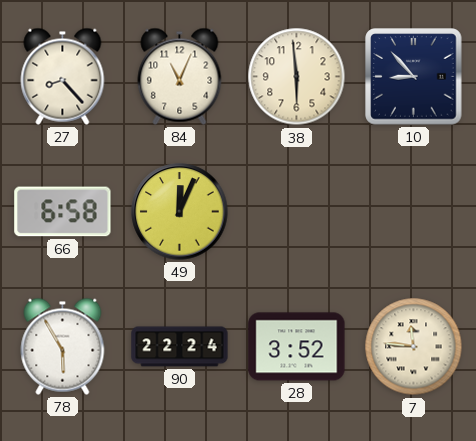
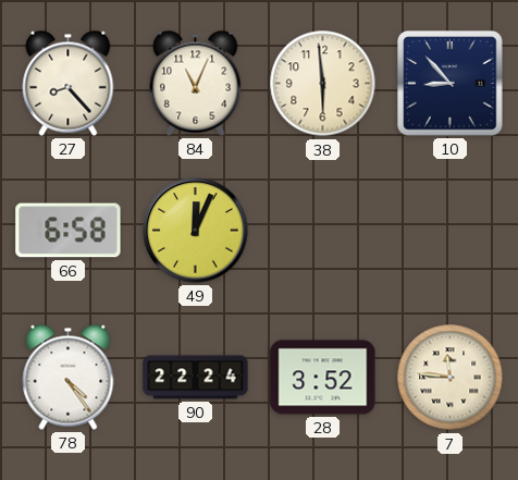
78: 5:55 -> 4:24 (69, 377)
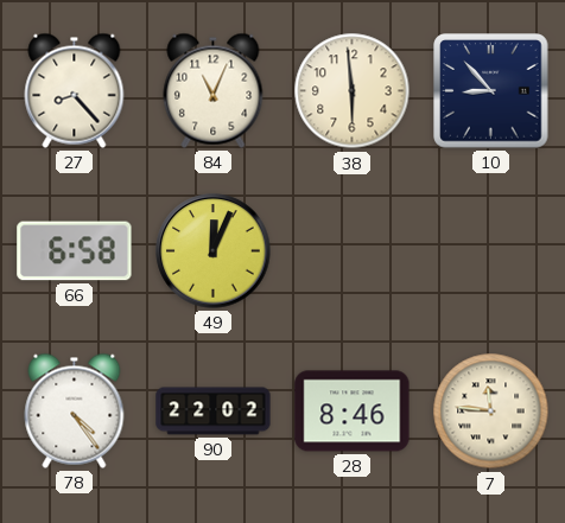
90: 22:24 -> 22:02 (214, 412)
28: 3:52 -> 8:46 (353, 412)
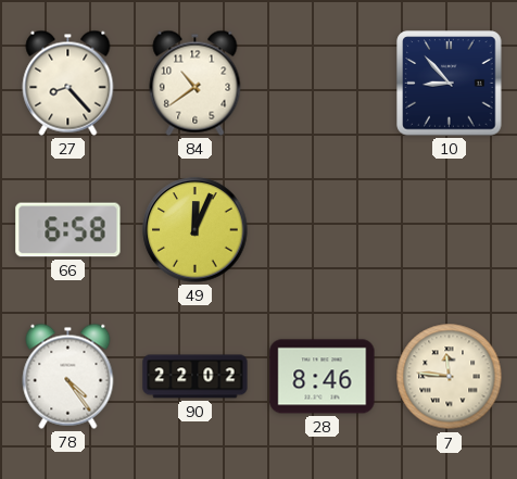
84: 11:04 -> 10:39 (196, 83)
38: 5:59 -> none (353, 91)
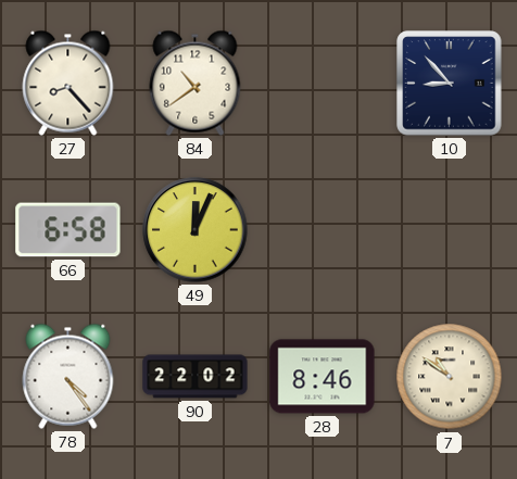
7: 11:46 -> 10:51 (450, 377)
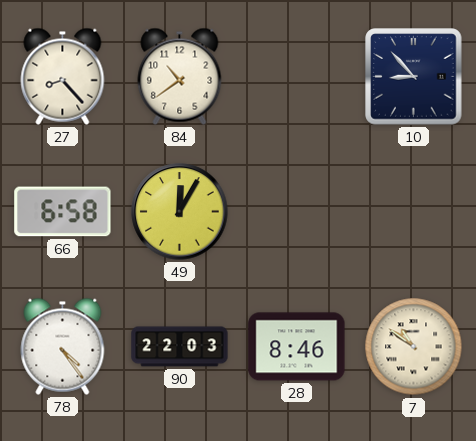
49: 12:04 -> 12:05 (180, 212)
90: 22:02 -> 22:03 (180, 347)
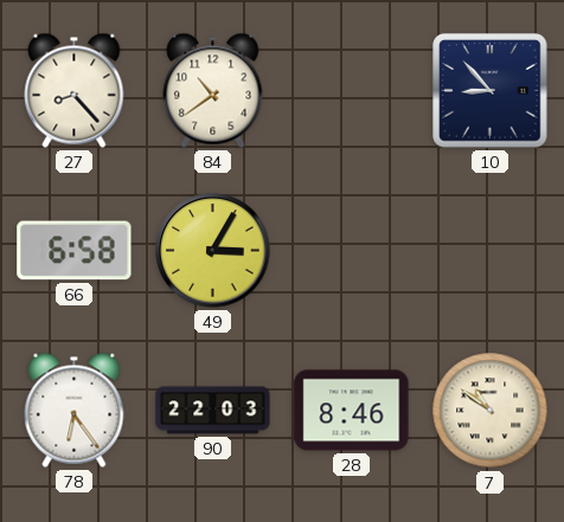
49: 12:05 -> 3:05 (213, 251)
78: 4:24 -> 6:24 (75, 410)
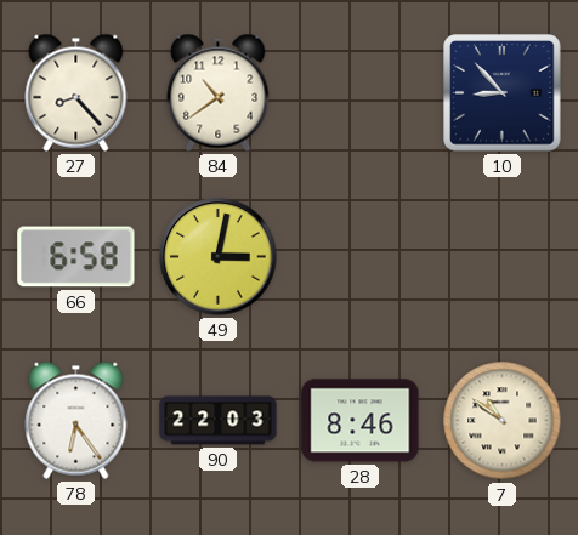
49: 3:05 -> 3:02 (219, 257)
